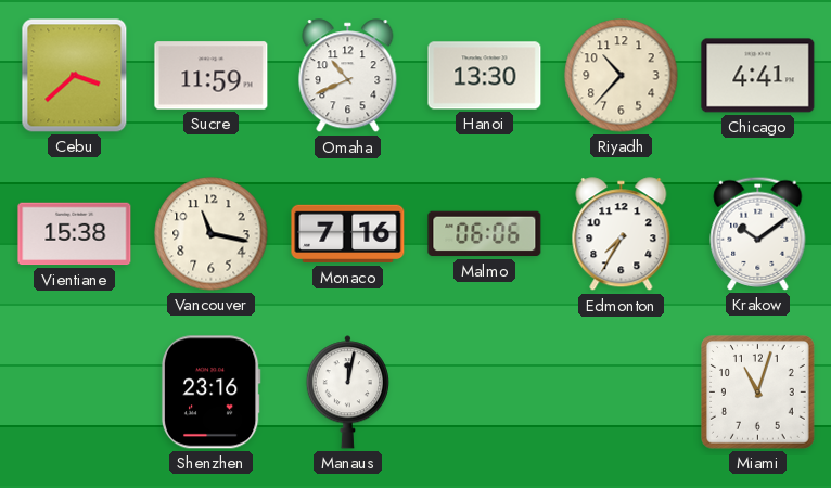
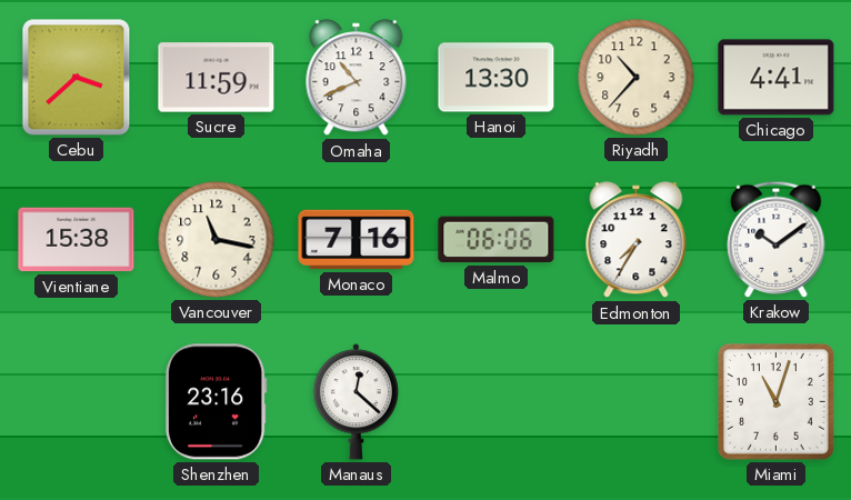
Manaus: 12:02 -> 12:22 (356, 402)
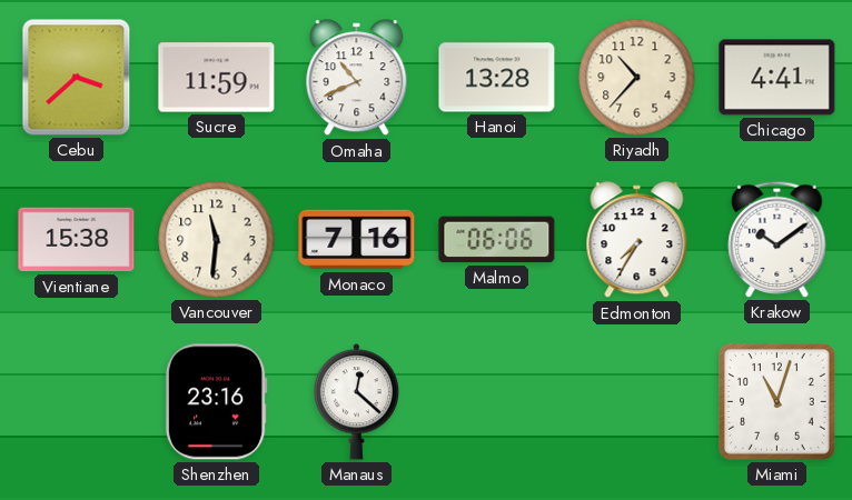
Hanoi: 13:30 -> 13:28 (497, 78)
Vancouver: 11:17 -> 11:31 (217, 240)
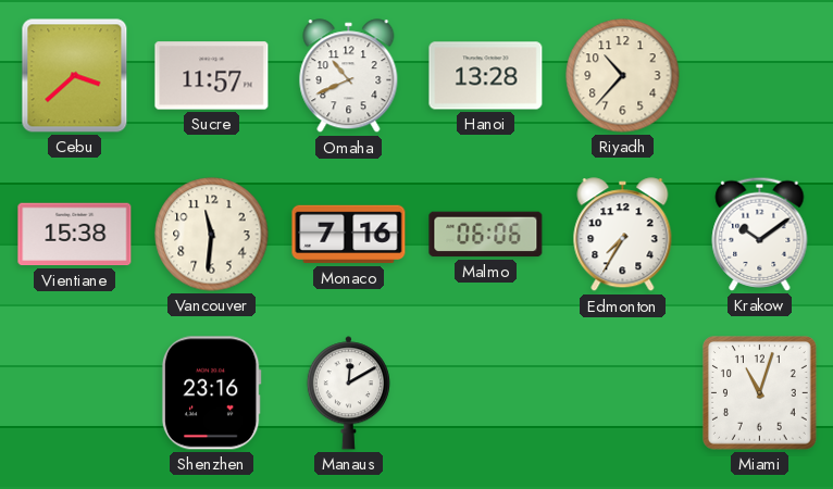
Sucre: 11:59 -> 11:57 (212, 76)
Chicago: 4:41 -> none (777, 78)
Manaus: 12:22 -> 12:10 (348, 393)
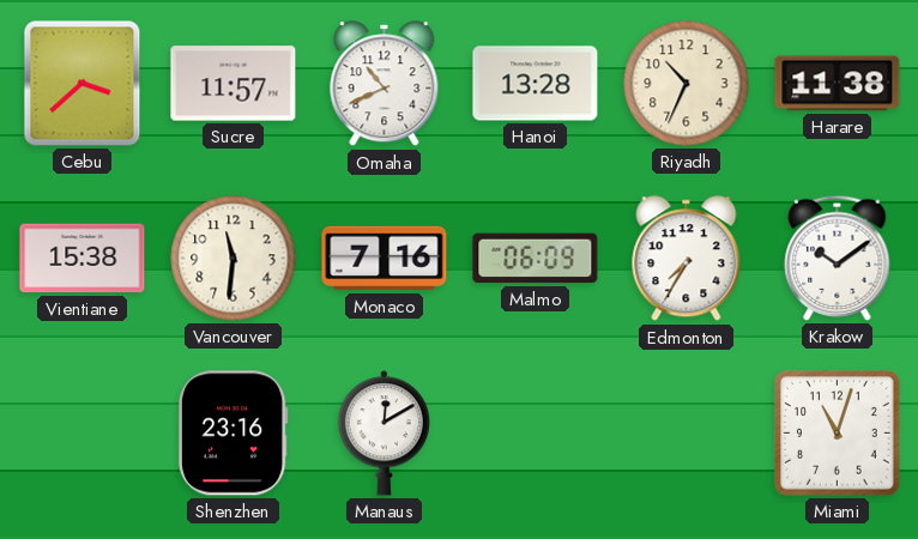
Riyadh: 10:37 -> 10:34 (687, 84)
Harare: none -> 11:38 (838, 84)
Malmo: 06:06 -> 06:09 (536, 259)
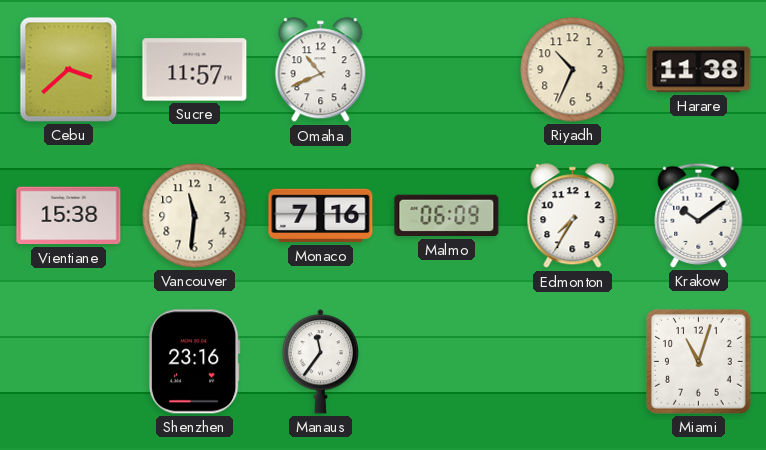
Hanoi: 13:28 -> none (536, 84)
Manaus: 12:10 -> 11:36 (320, 362)
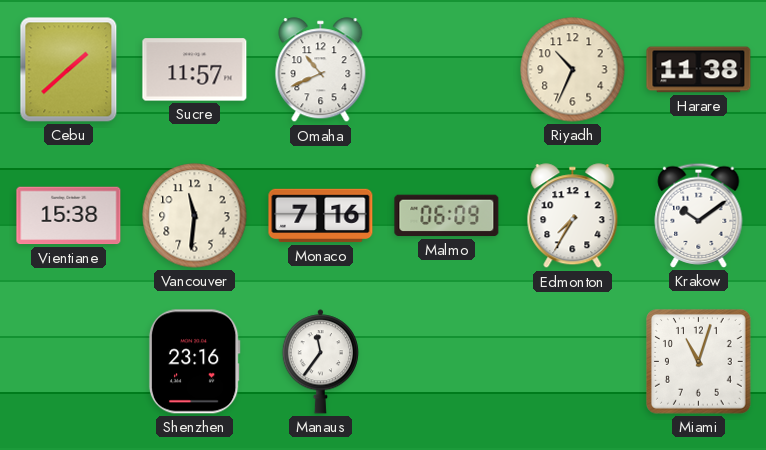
Cebu: 3:38 -> 1:38 (69, 70)
